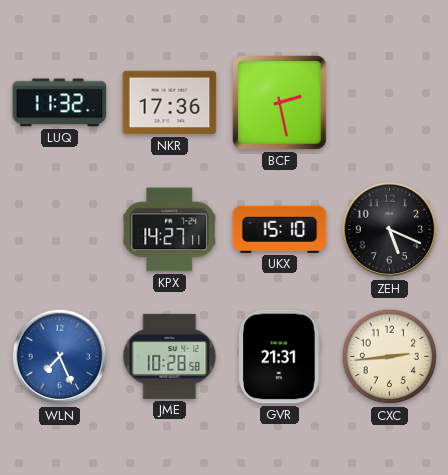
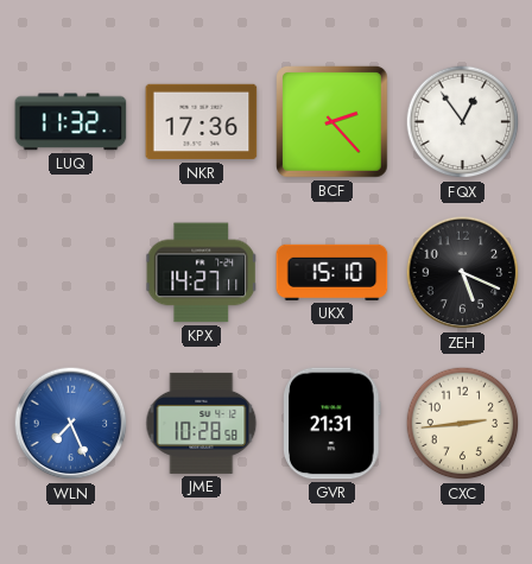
BCF: 2:28 -> 2:23 (332, 122)
FQX: none -> 12:54 (463, 122)
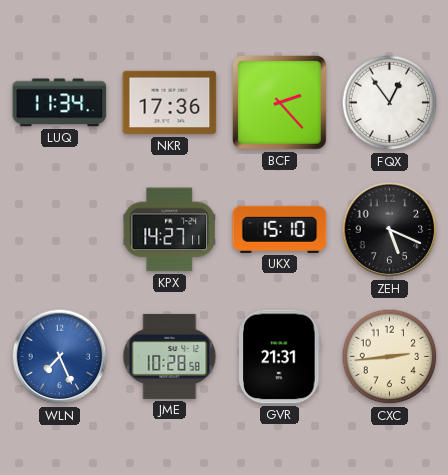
LUQ: 11:32 -> 11:34 (60, 103)
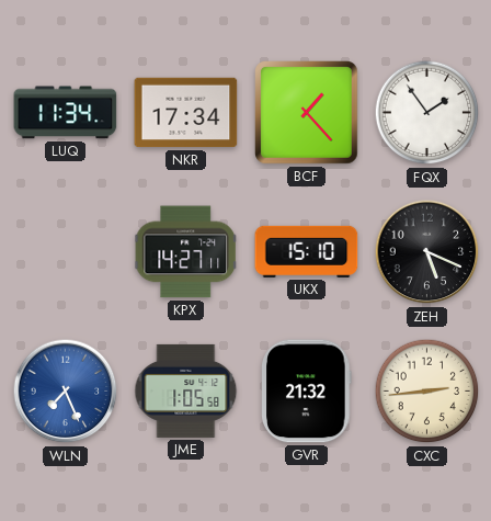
NKR: 17:36 -> 17:34 (186, 113)
BCF: 2:23 -> 1:23 (307, 113)
FQX: 12:54 -> 1:54 (427, 113)
JME: 10:28 -> 1:05 (186, 390)
GVR: 21:31 -> 21:32 (307, 392)
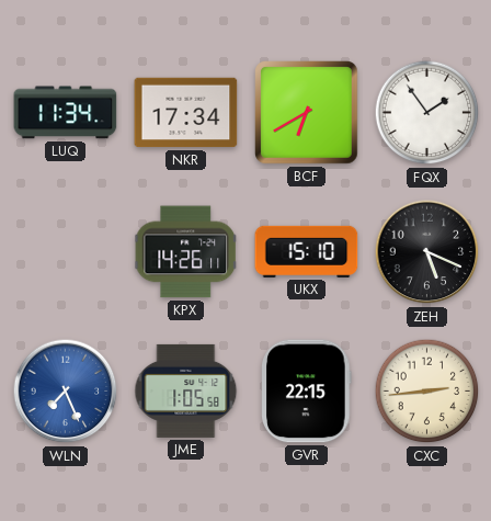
BCF: 1:23 -> 6:40 (307, 113)
KPX: 14:27 -> 14:26 (186, 252)
GVR: 21:32 -> 22:15 (307, 392)
